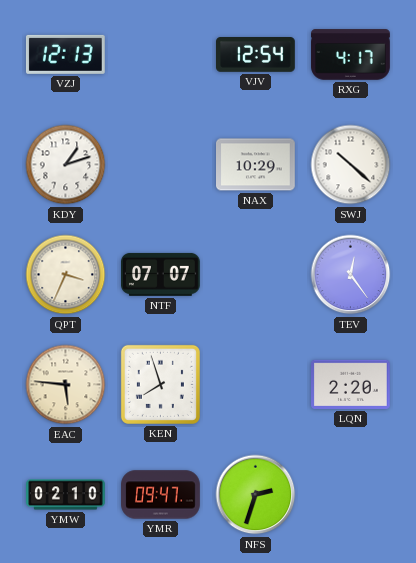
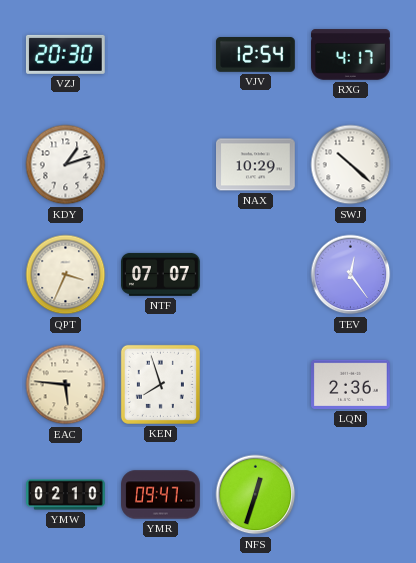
VZJ: 12:13 -> 20:30 (65, 54)
LQN: 2:20 -> 2:36 (351, 384)
NFS: 2:33 -> 12:33 (256, 495)
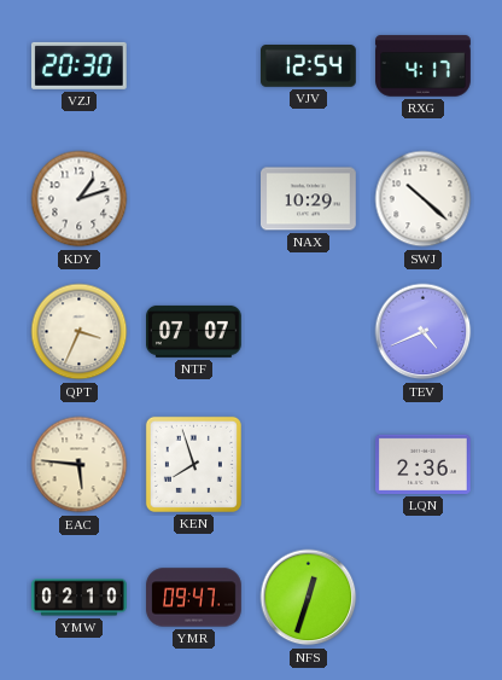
TEV: 12:24 -> 4:41 (424, 332)
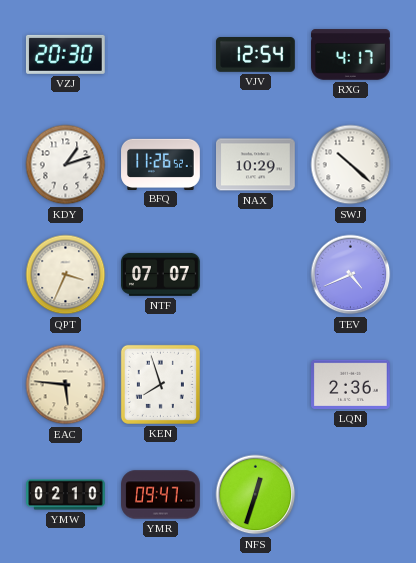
BFQ: none -> 11:26 (161, 164)
